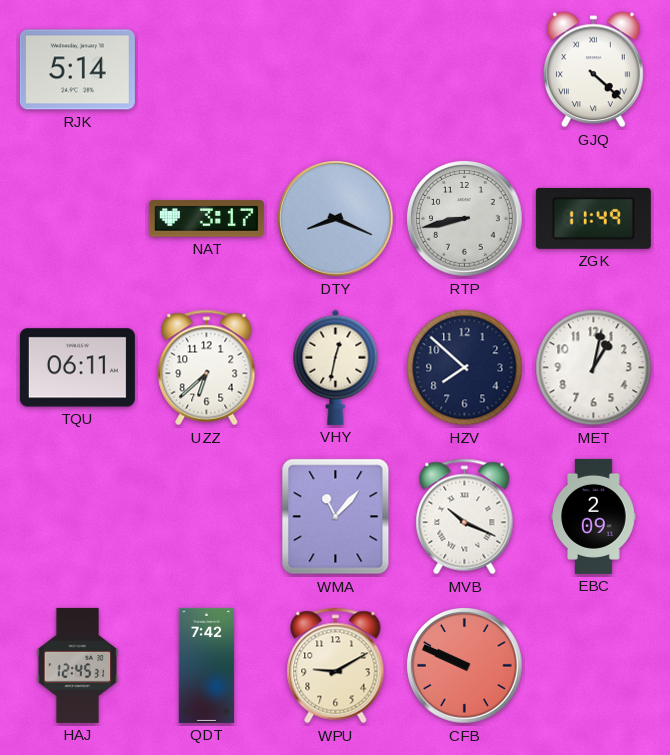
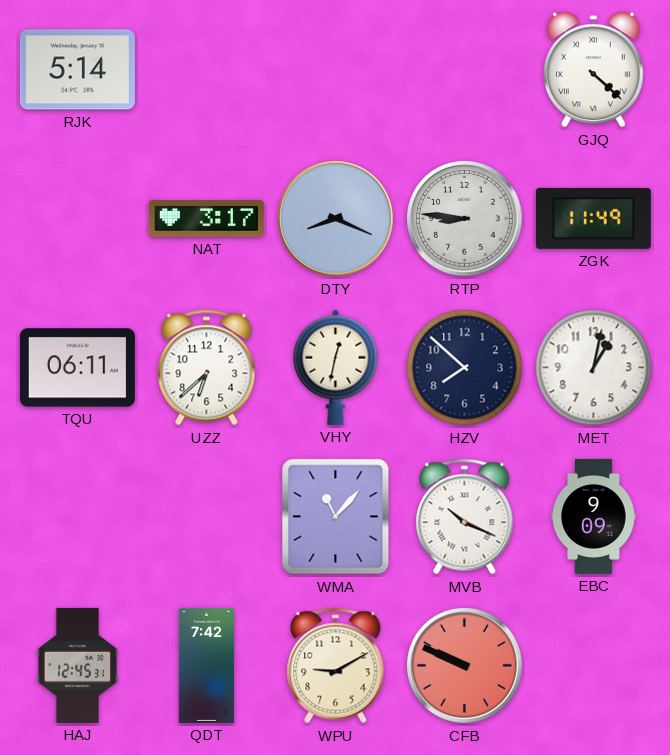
RTP: 8:43 -> 8:46 (465, 219)
EBC: 2:09 -> 9:09 (594, 516)
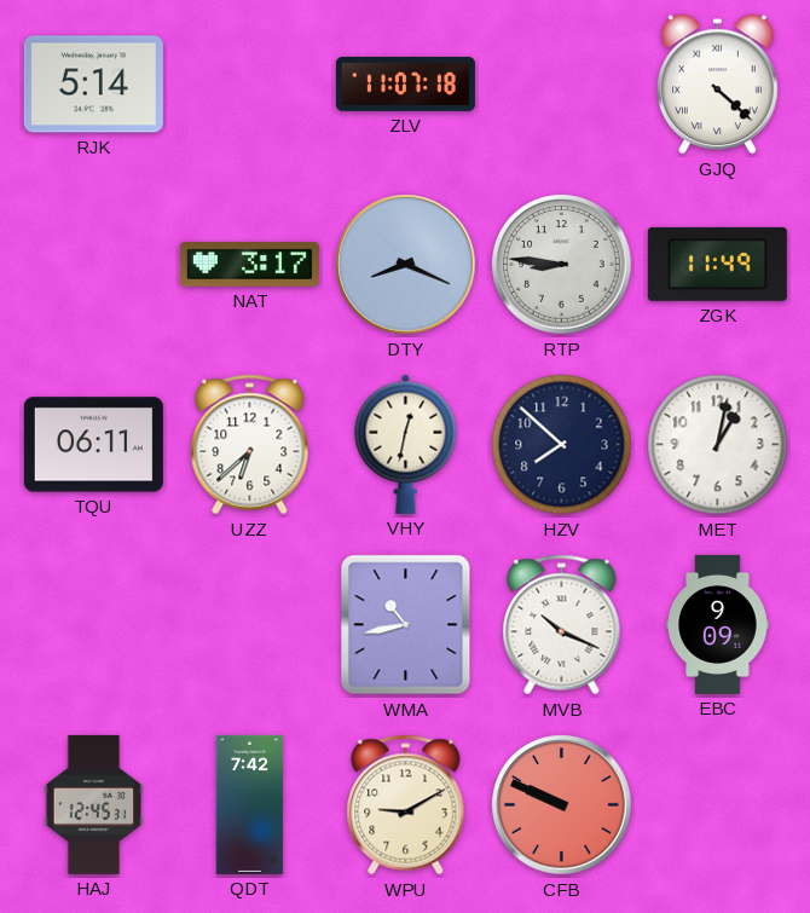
ZLV: none -> 11:07 (405, 83)
WMA: 11:07 -> 10:43 (406, 625)
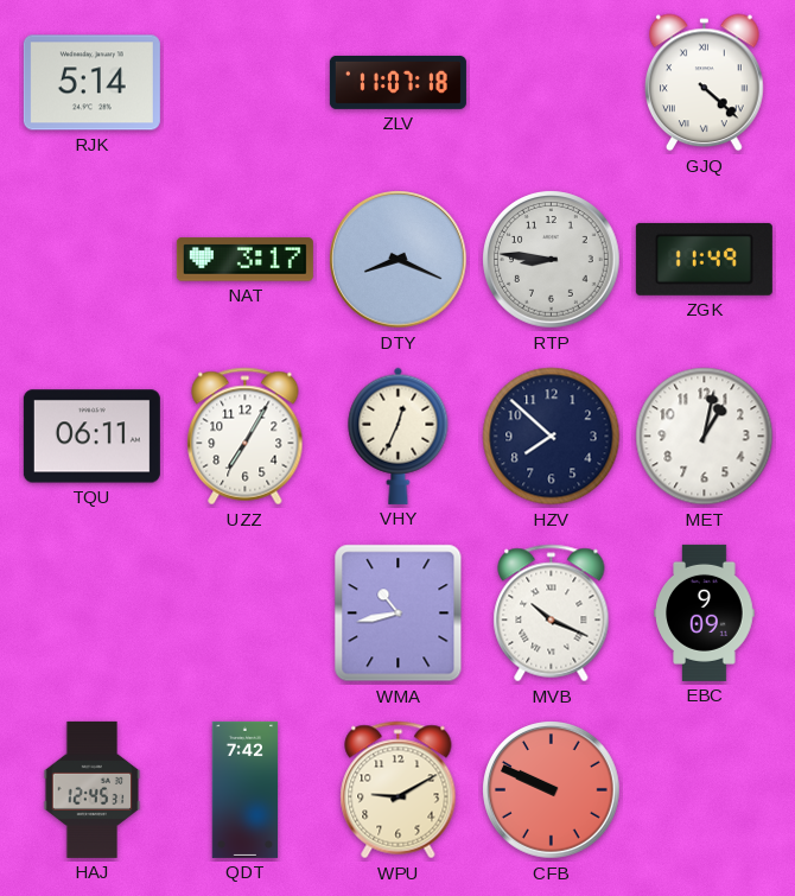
UZZ: 6:38 -> 7:05 (246, 437)
VHY: 12:32 -> 12:34 (399, 436)
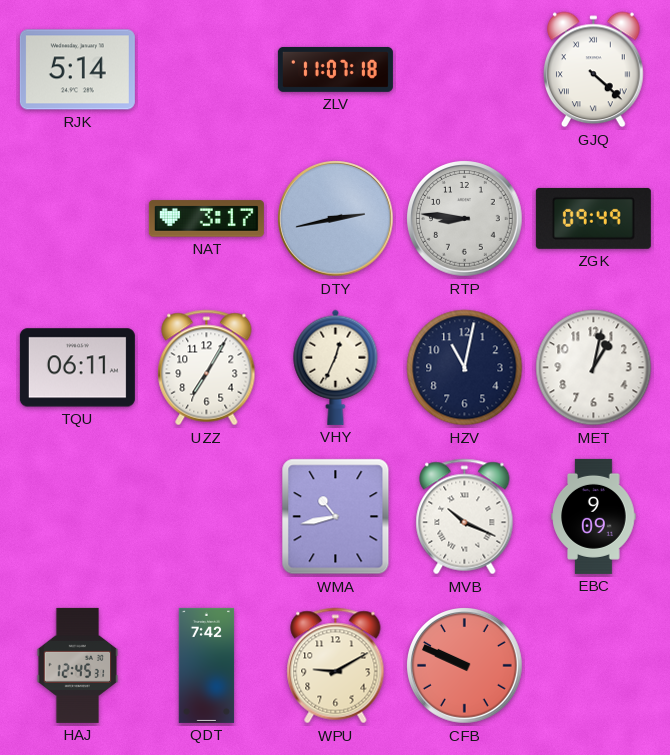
DTY: 8:19 -> 2:43 (336, 219)
ZGK: 11:49 -> 09:49 (593, 218)
HZV: 7:52 -> 11:02 (465, 368)
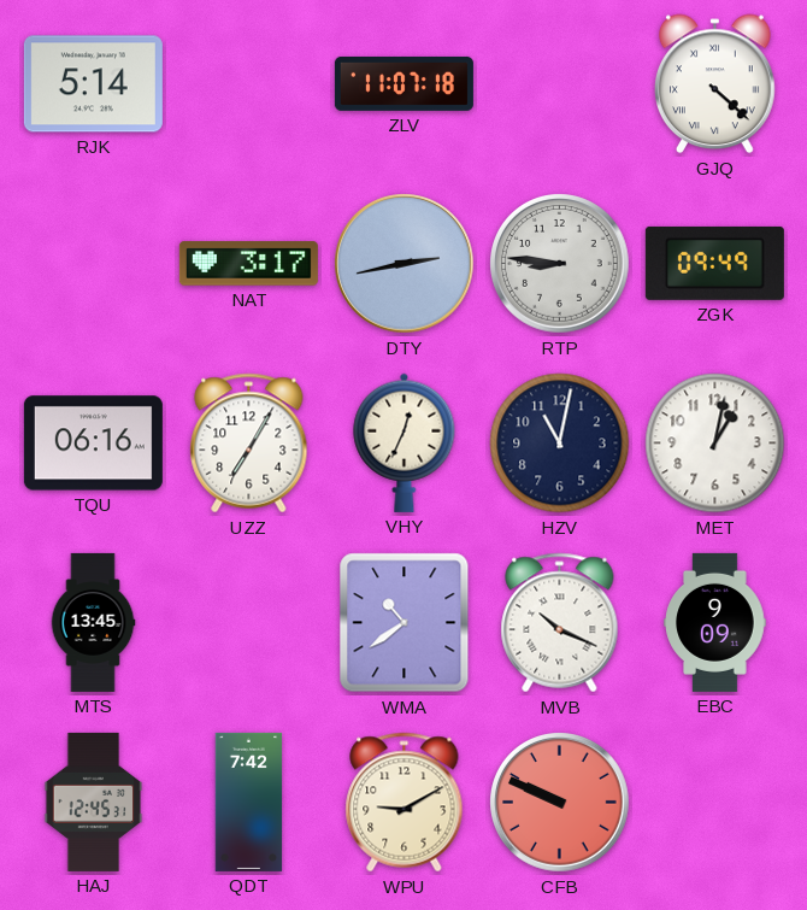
TQU: 06:11 -> 06:16 (93, 444)
MTS: none -> 13:45 (93, 622)
WMA: 10:43 -> 10:39 (405, 623)
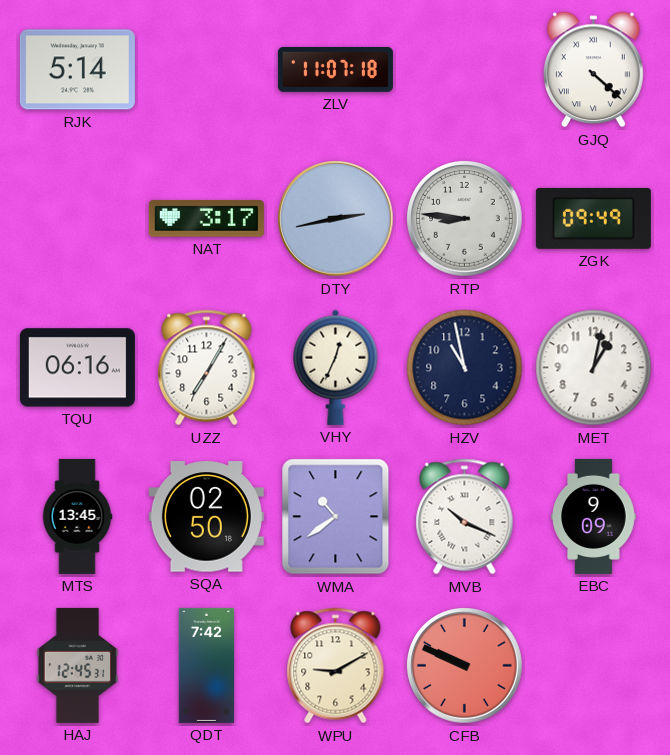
HZV: 11:02 -> 10:58 (465, 368)
SQA: none -> 02:50 (206, 517)
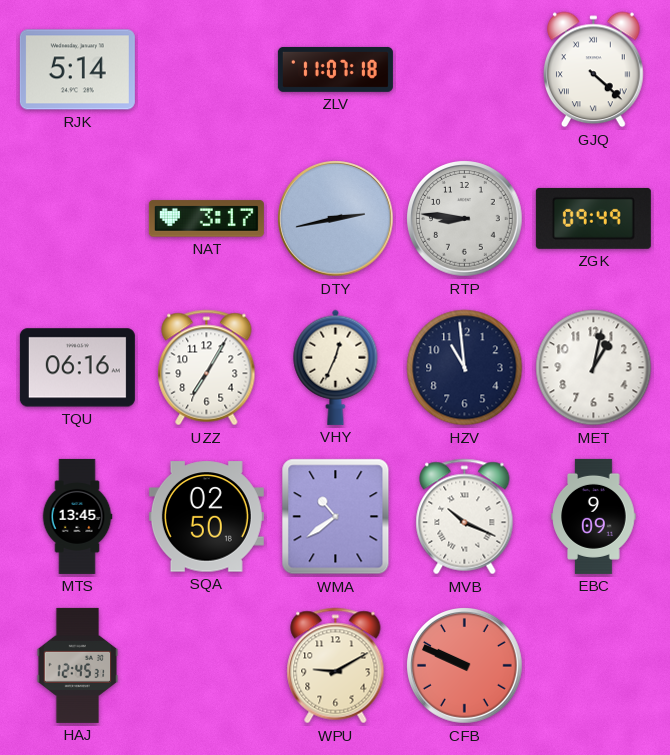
HZV: 10:58 -> 10:59 (465, 368)
QDT: 7:42 -> none (207, 665)
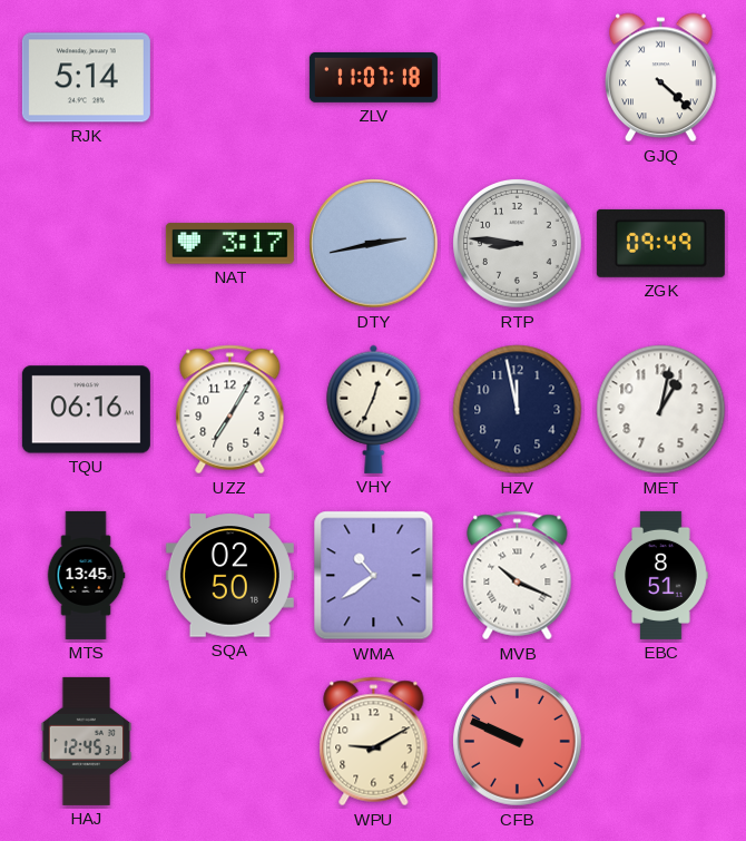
HZV: 10:59 -> 11:58 (518, 410)
EBC: 9:09 -> 8:51 (661, 575)
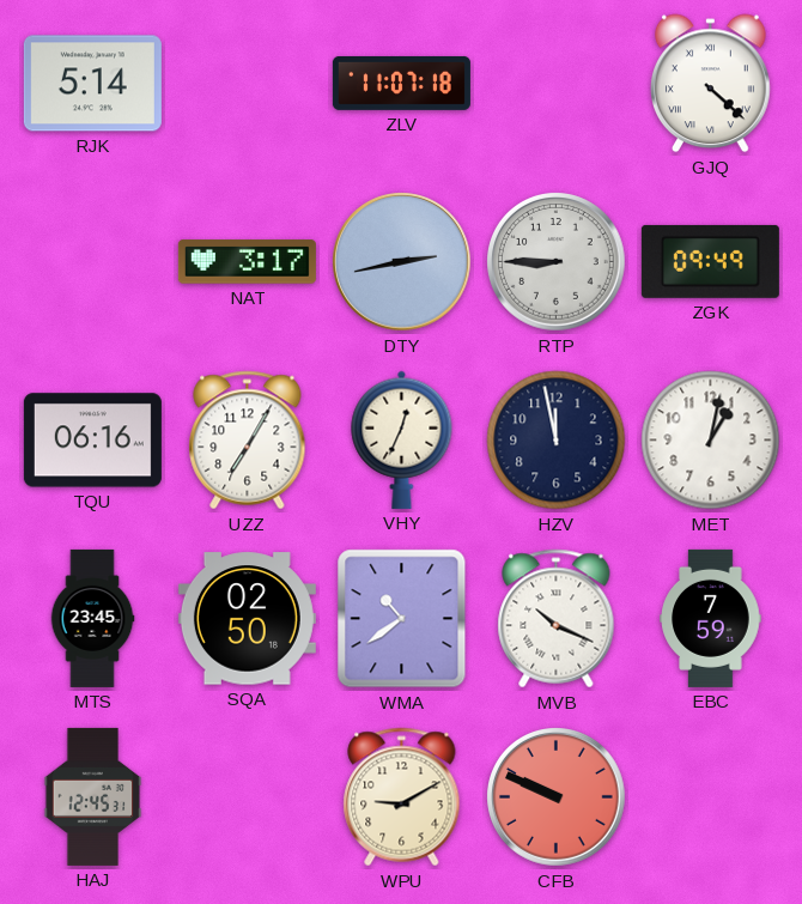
RTP: 8:46 -> 8:45 (557, 262)
MTS: 13:45 -> 23:45 (92, 618)
EBC: 8:51 -> 7:59 (711, 618)
